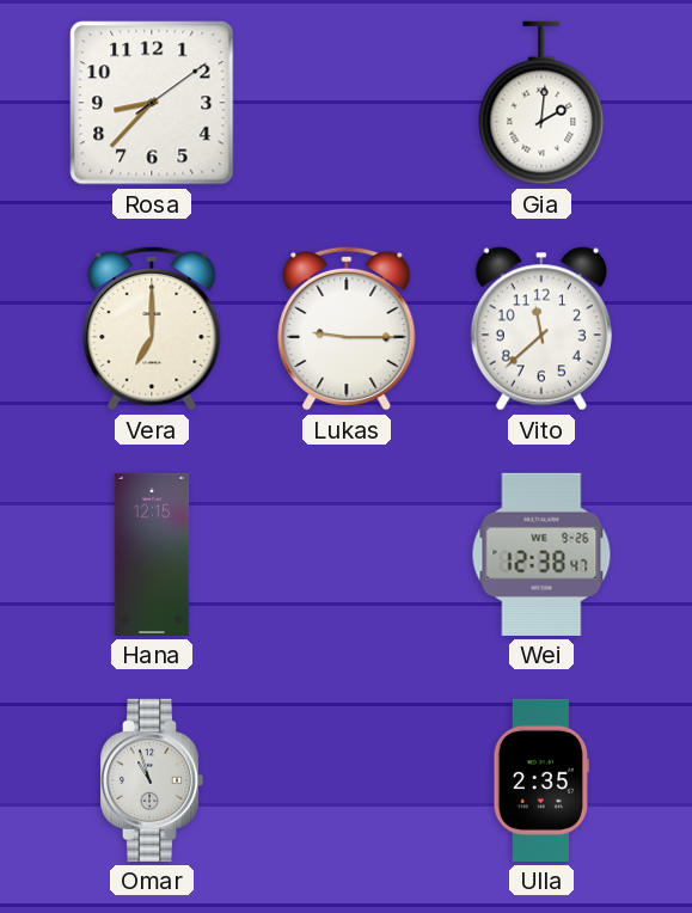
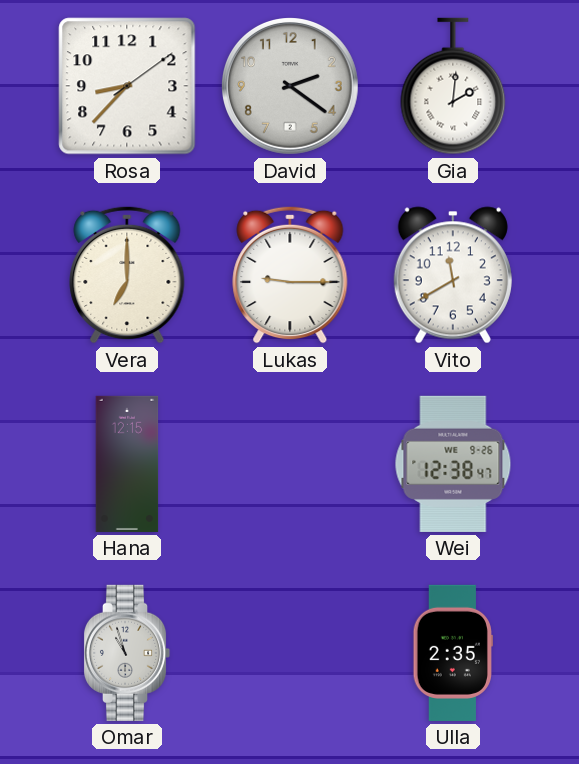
David: none -> 2:21 (291, 87)
Vito: 11:38 -> 11:40 (453, 275)
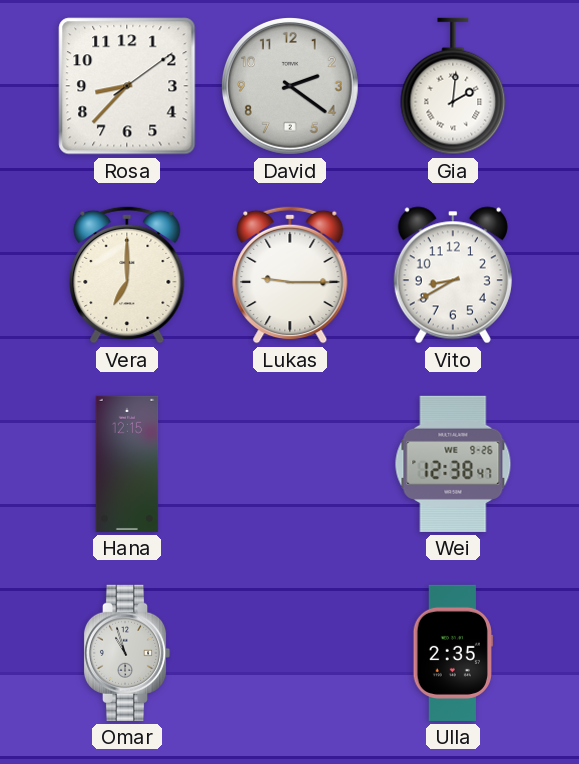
Vito: 11:40 -> 8:40 (453, 275)
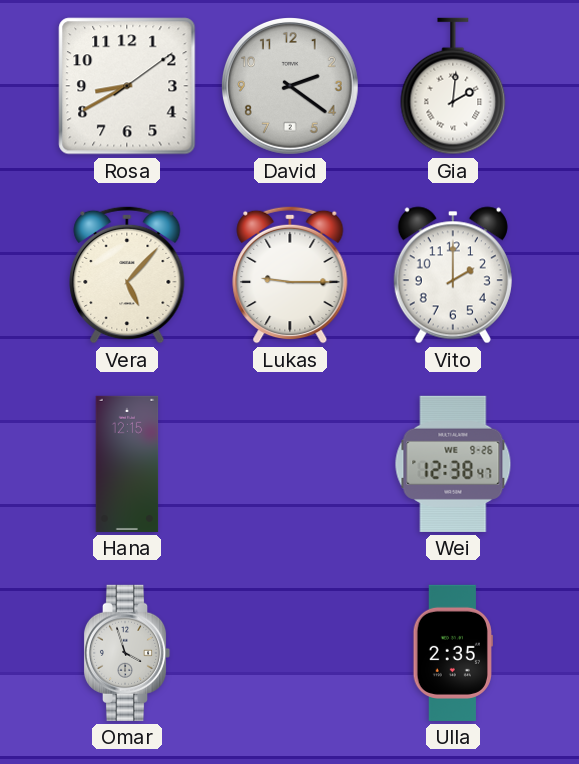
Rosa: 8:37 -> 8:40 (127, 86)
Vera: 7:00 -> 5:07 (127, 275)
Vito: 8:40 -> 2:00 (453, 275)
Omar: 10:57 -> 3:57 (127, 653)
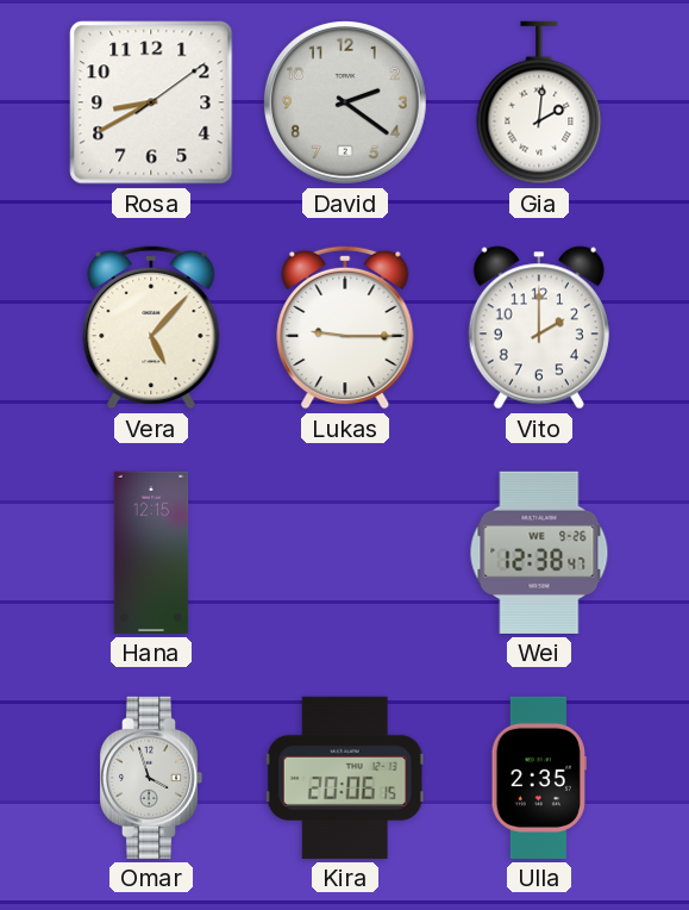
Kira: none -> 20:06 (345, 778)
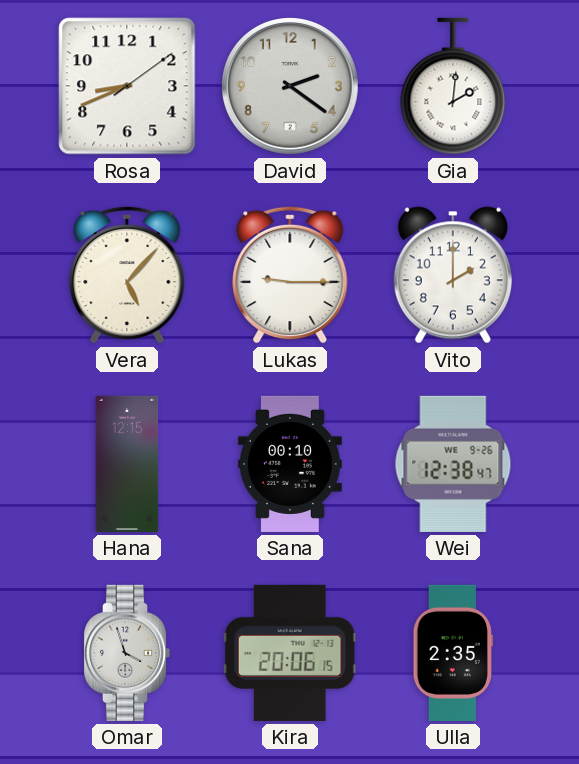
Rosa: 8:40 -> 8:41 (127, 86)
Sana: none -> 00:10 (291, 464)
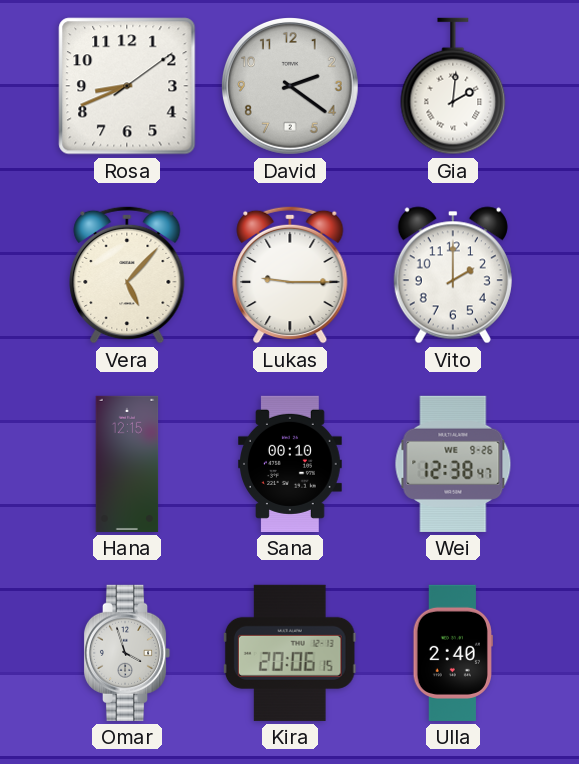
Ulla: 2:35 -> 2:40 (453, 653)
